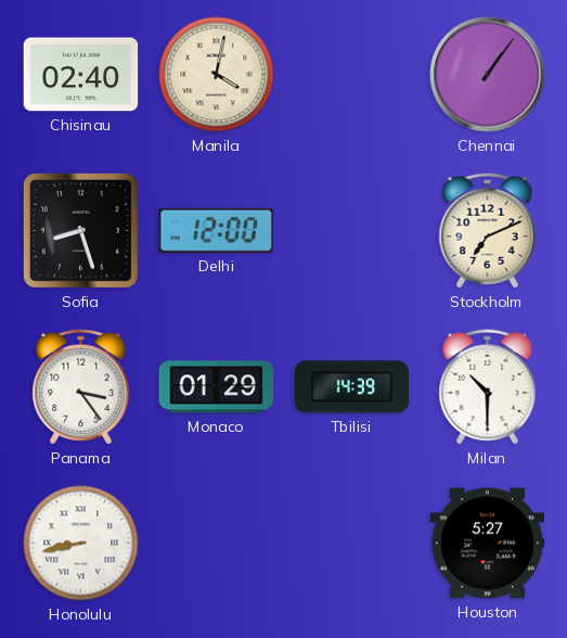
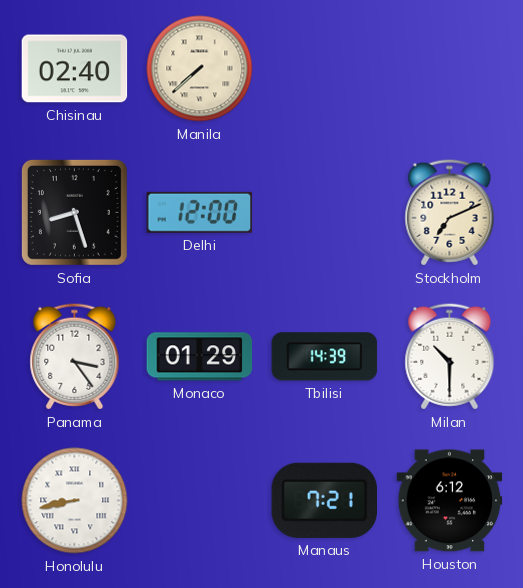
Manila: 4:02 -> 7:38 (200, 69)
Chennai: 1:06 -> none (488, 75)
Manaus: none -> 7:21 (325, 500)
Houston: 5:27 -> 6:12 (450, 501)
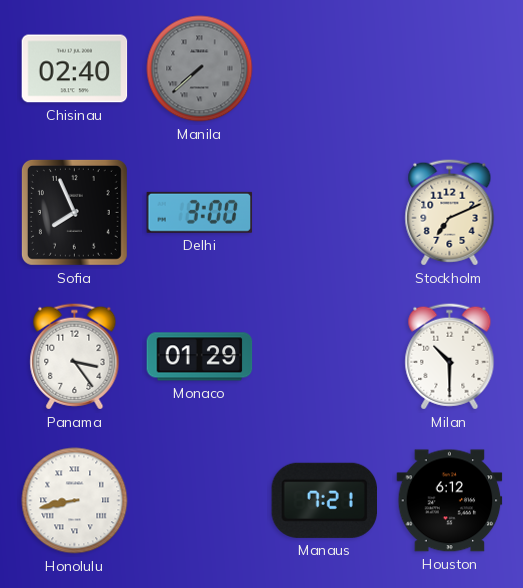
Manila dial: cream -> grey (200, 69)
Sofia: 8:27 -> 7:56 (74, 212)
Delhi: 12:00 -> 3:00 (200, 212)
Tbilisi: 14:39 -> none (325, 357)
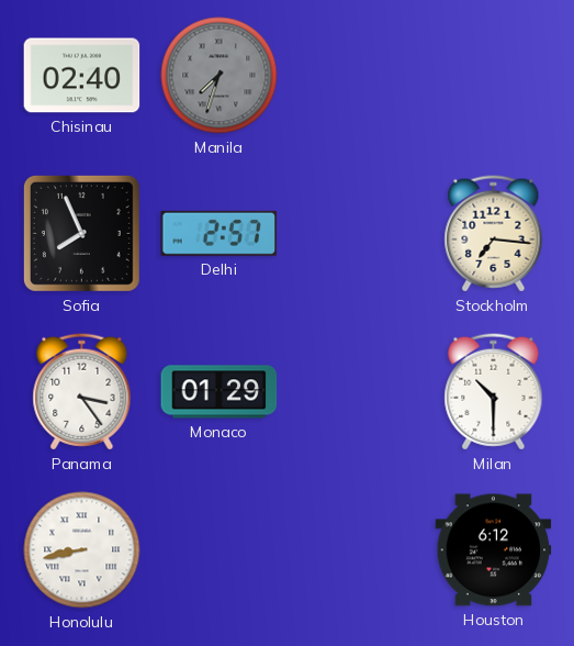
Manila: 7:38 -> 7:33 (220, 76)
Delhi: 3:00 -> 2:57 (220, 233)
Stockholm: 7:11 -> 7:16 (494, 234)
Manaus: 7:21 -> none (325, 500)
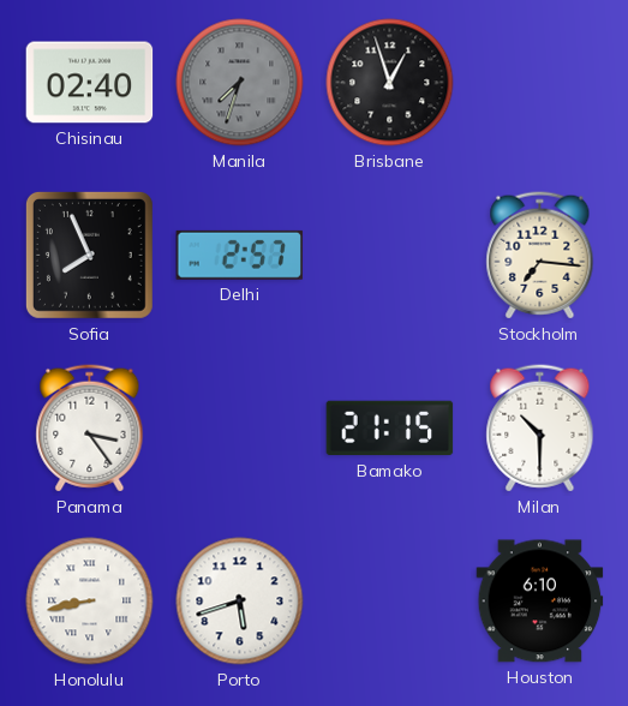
Brisbane: none -> 12:57 (390, 83)
Monaco: 01:29 -> none (220, 392)
Bamako: none -> 21:15 (390, 429)
Porto: none -> 5:42 (240, 602)
Houston: 6:12 -> 6:10 (540, 602)
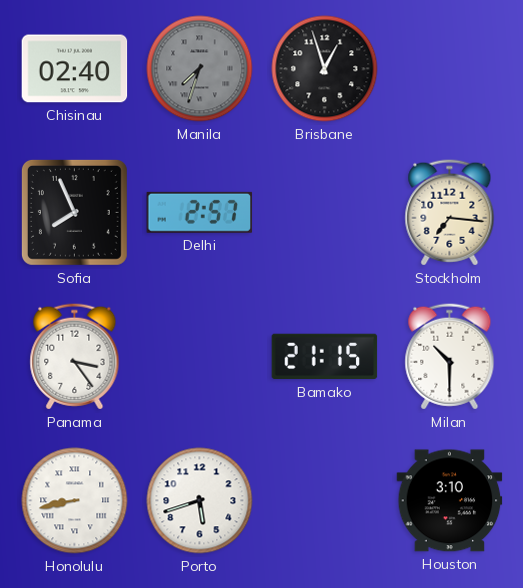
Houston: 6:10 -> 3:10 (450, 501)
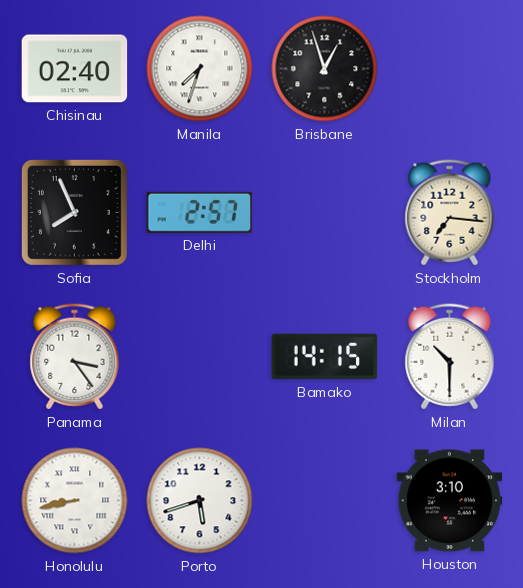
Manila dial: grey -> white (200, 69)
Bamako: 21:15 -> 14:15 (325, 357)
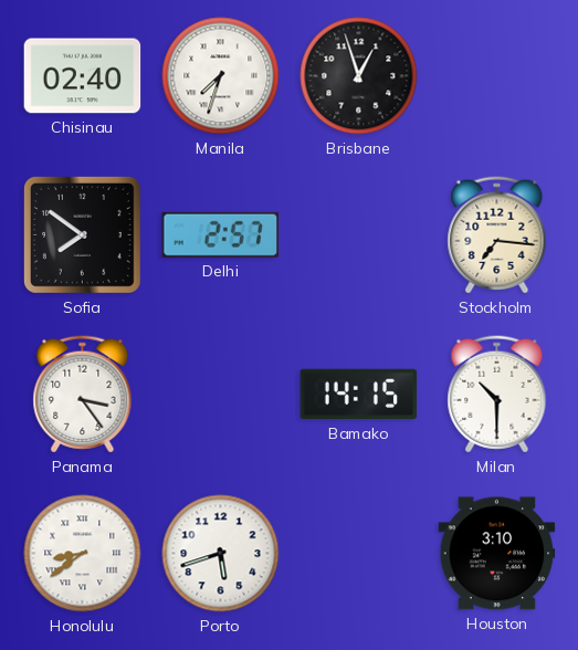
Sofia: 7:56 -> 7:51 (82, 234)
Honolulu: 8:43 -> 8:39 (83, 554)
